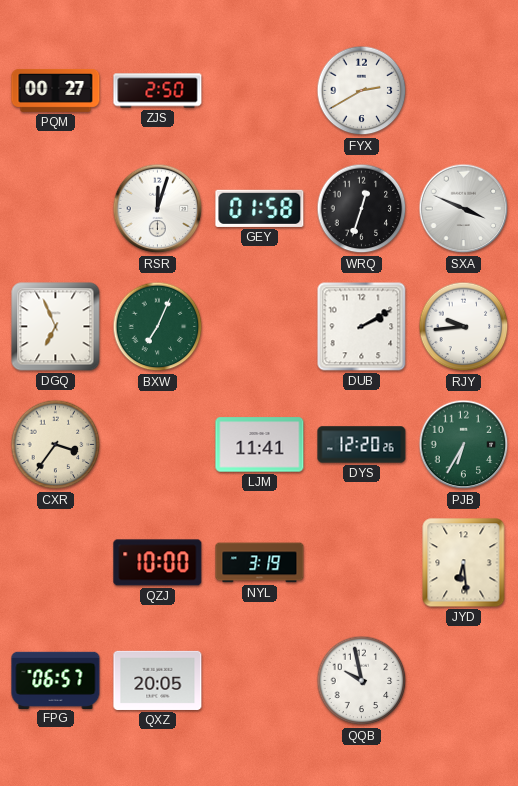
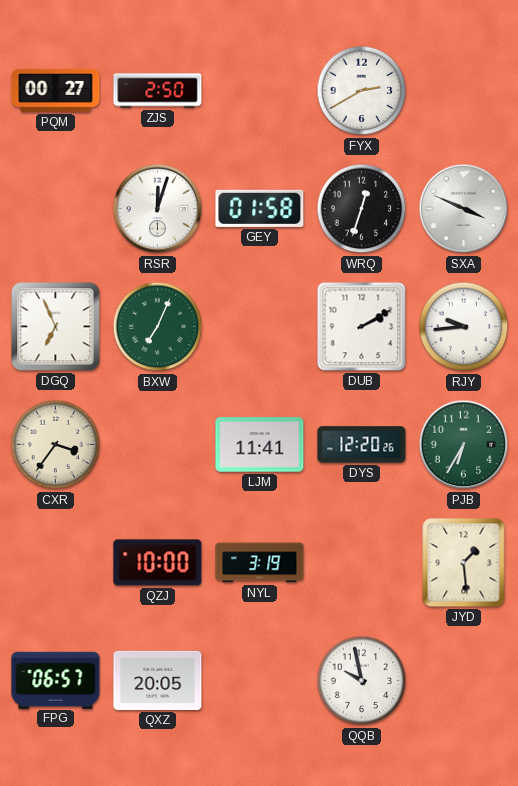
JYD: 6:29 -> 1:29 (464, 563)
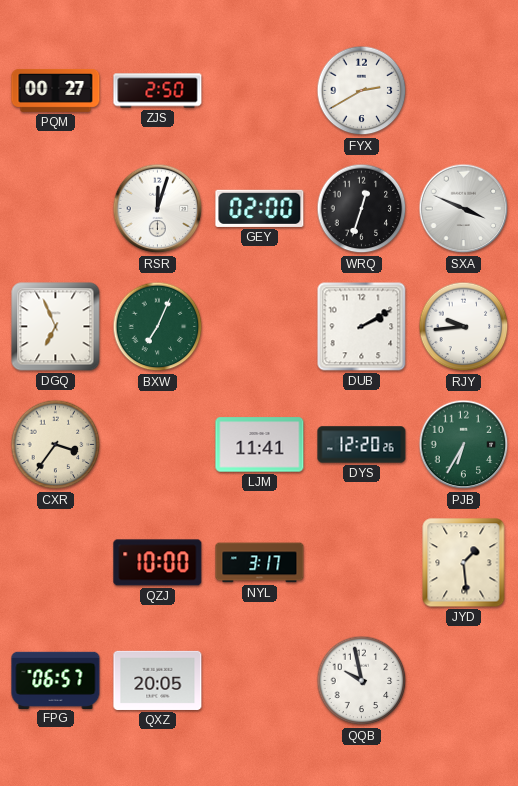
GEY: 01:58 -> 02:00 (260, 208)
NYL: 3:19 -> 3:17 (260, 563)
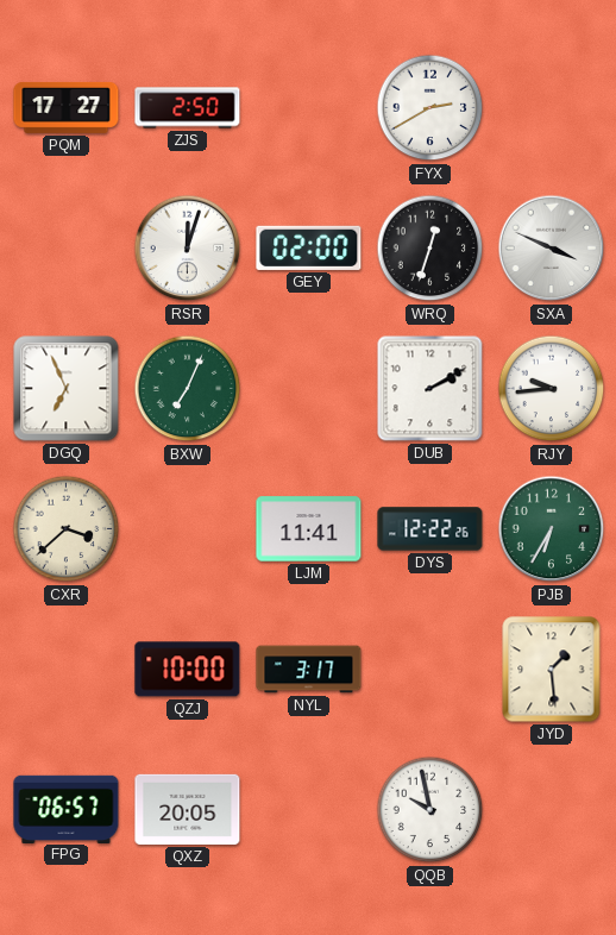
PQM: 00:27 -> 17:27 (67, 107)
CXR: 3:36 -> 3:38 (67, 529)
DYS: 12:20 -> 12:22 (430, 529)
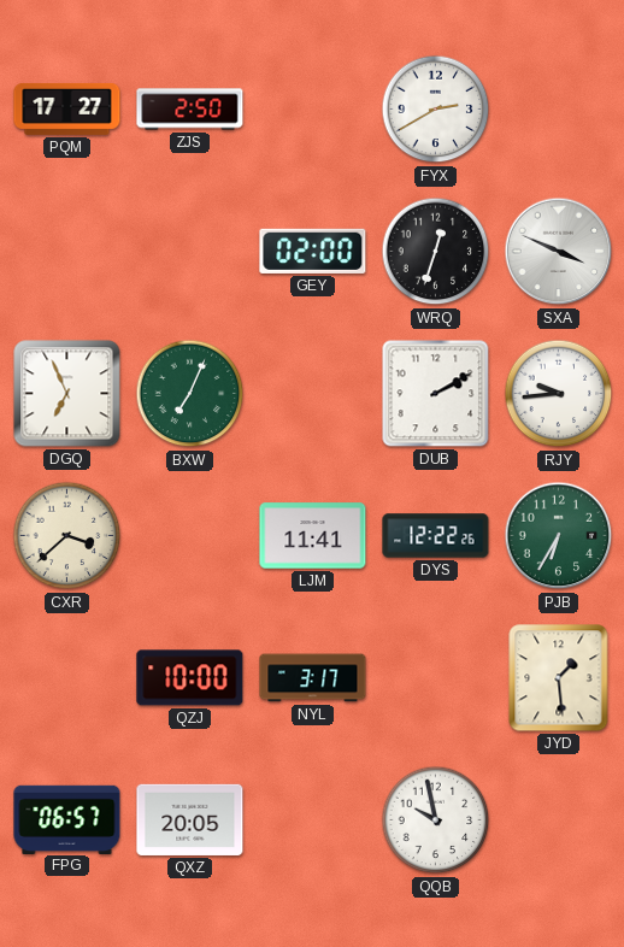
RSR: 12:03 -> none (188, 249)
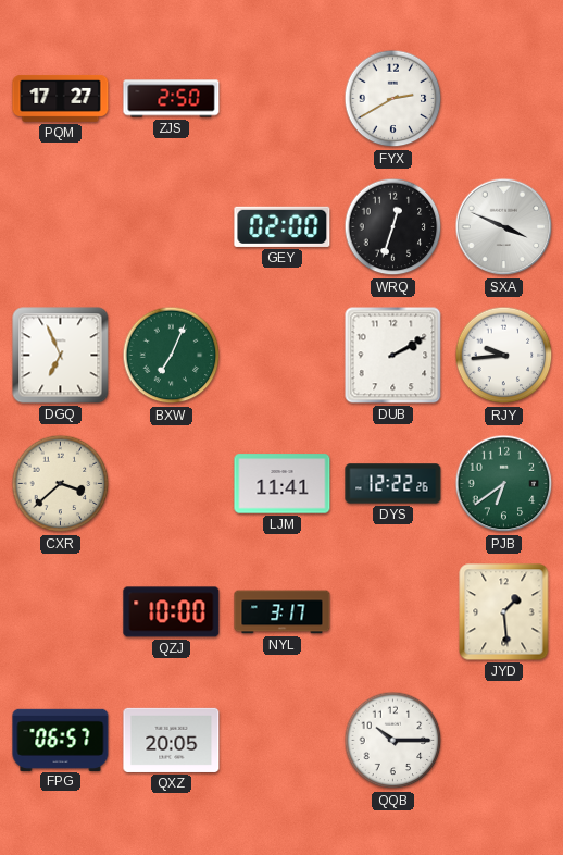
PJB: 6:35 -> 6:39 (504, 484)
QQB: 9:58 -> 10:15 (393, 741)
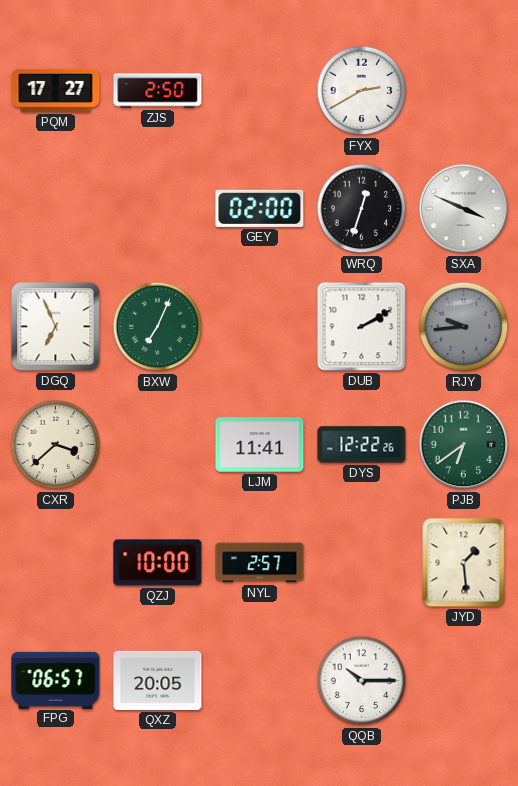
RJY dial: white -> grey (464, 327)
NYL: 3:17 -> 2:57 (260, 563)
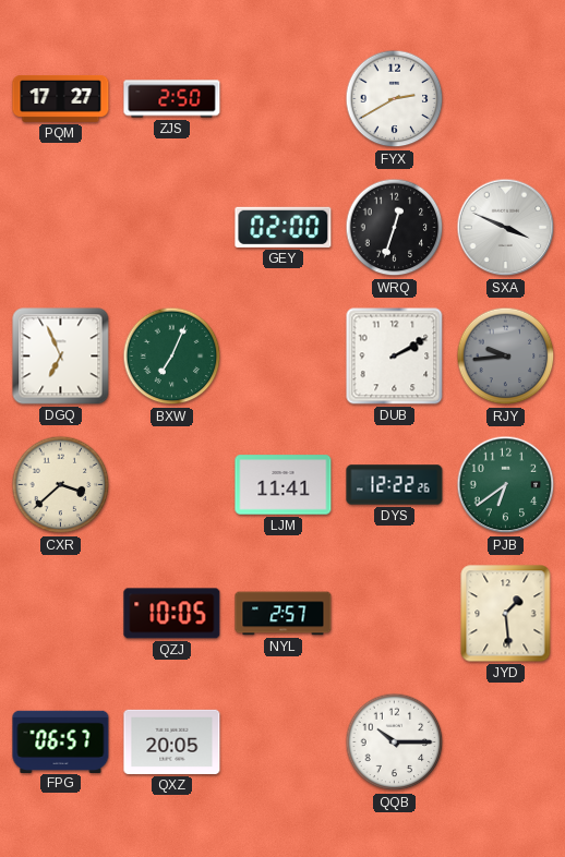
QZJ: 10:00 -> 10:05 (172, 614)
